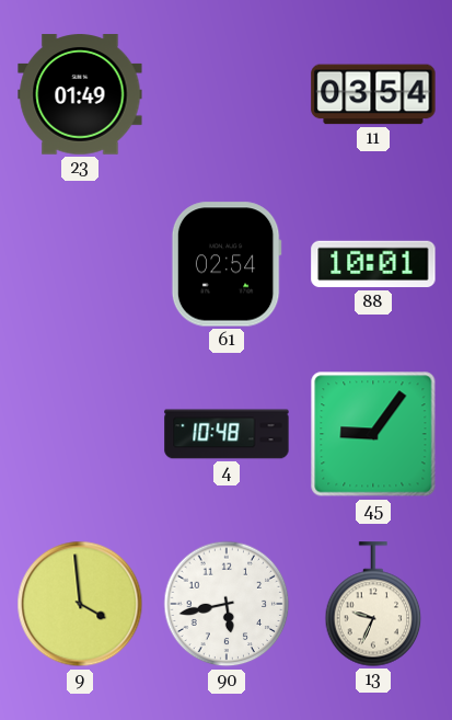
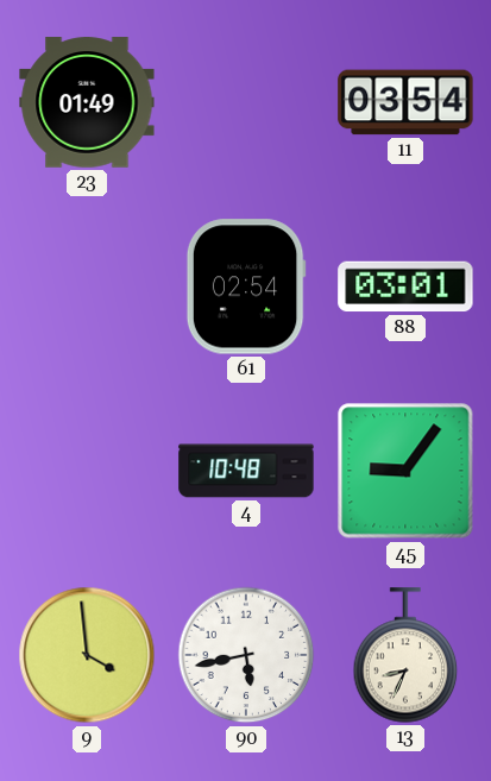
88: 10:01 -> 03:01 (405, 286)
13: 9:34 -> 8:34 (405, 655)
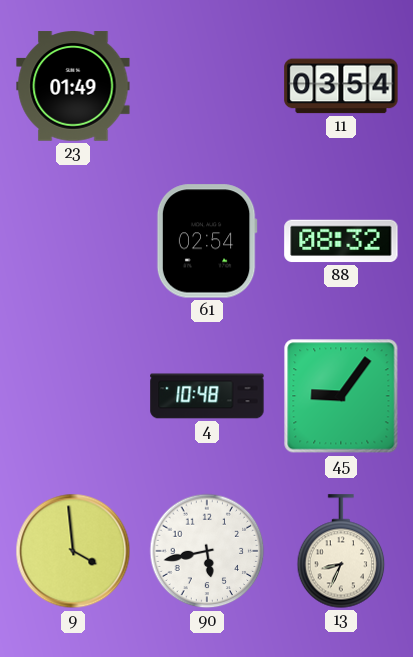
88: 03:01 -> 08:32 (341, 241)
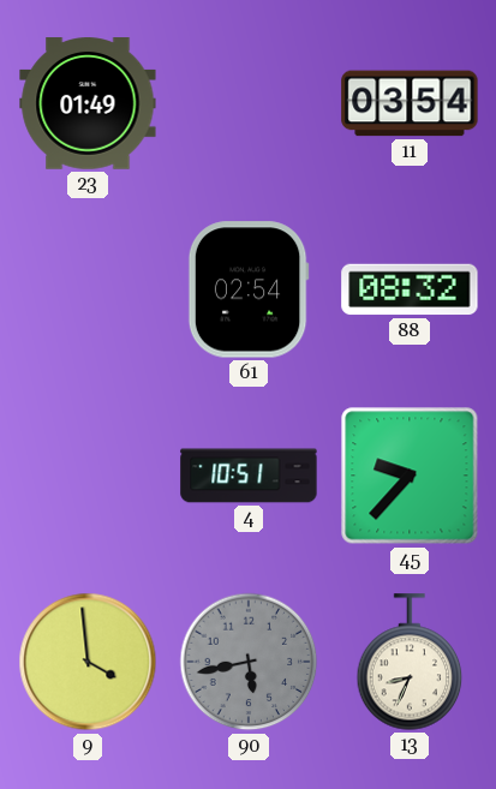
4: 10:48 -> 10:51 (249, 476)
45: 9:06 -> 9:37 (410, 476)
90 dial: white -> grey (249, 662)
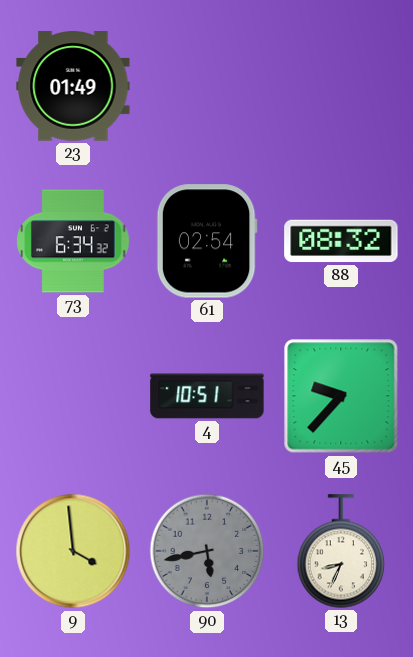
11: 03:54 -> none (410, 103)
73: none -> 6:34 (74, 241)
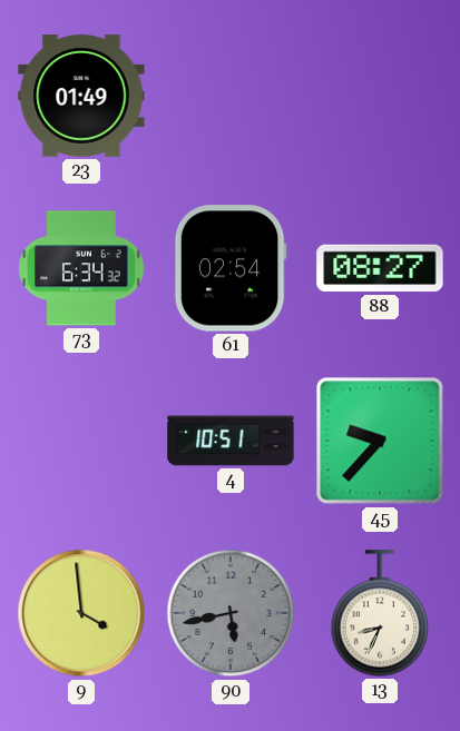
88: 08:32 -> 08:27 (380, 268)
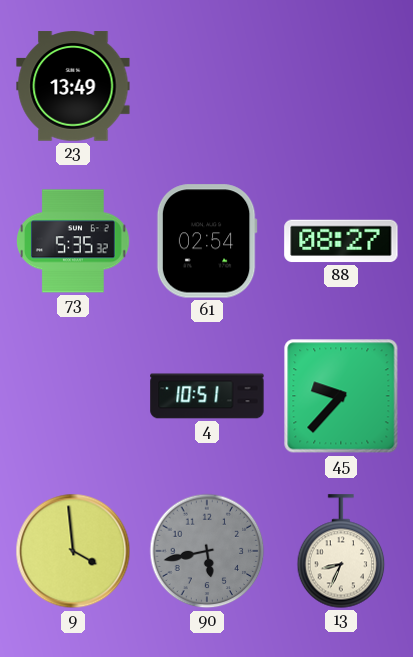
23: 01:49 -> 13:49 (73, 86)
73: 6:34 -> 5:35 (74, 241)
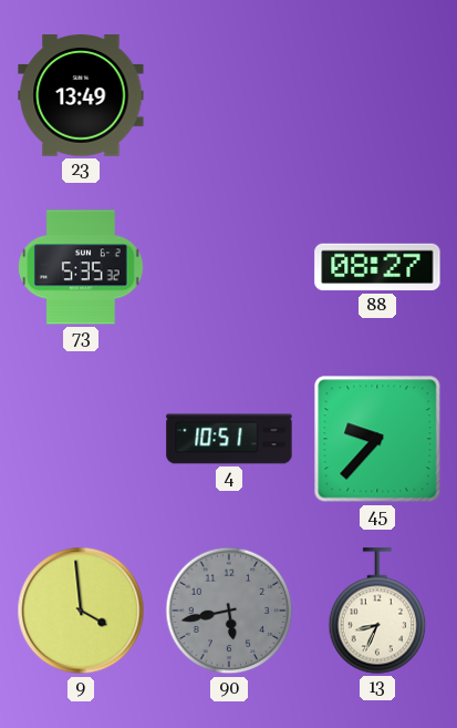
61: 02:54 -> none (207, 241)
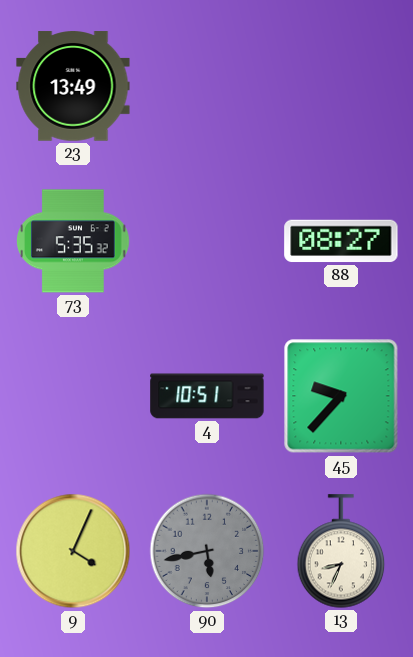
9: 3:59 -> 4:04 (73, 551)
